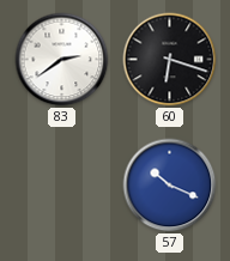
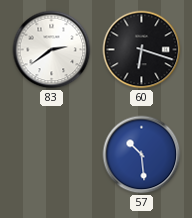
57: 10:19 -> 10:29 (142, 155)
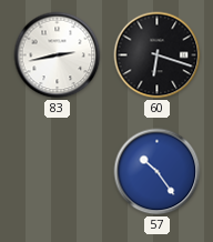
83: 2:39 -> 2:43 (58, 56)
57: 10:29 -> 10:24 (158, 172)
